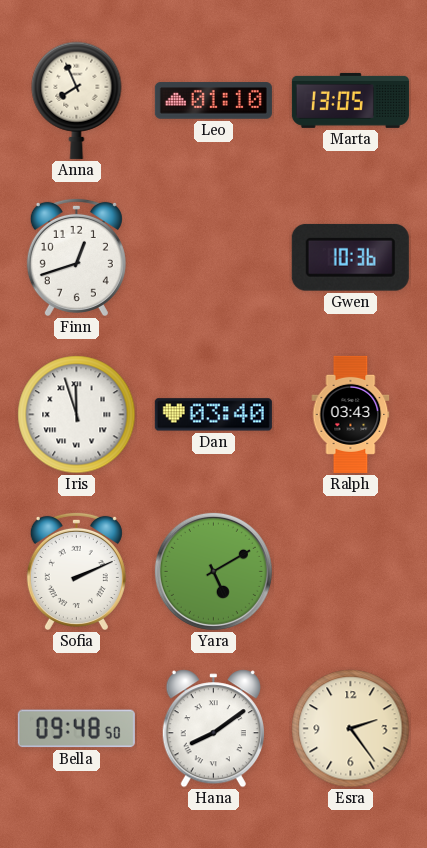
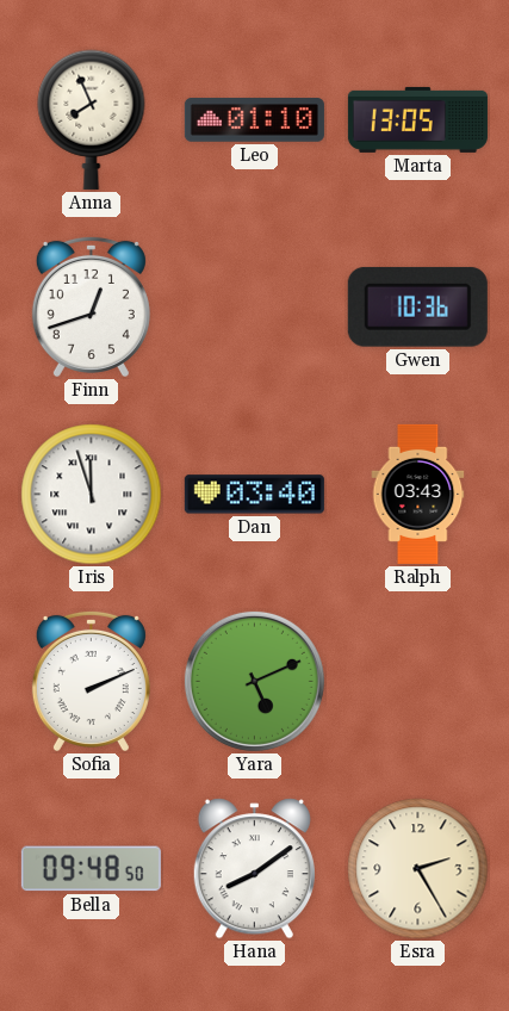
Yara: 5:10 -> 5:11 (254, 681)
Esra: 2:24 -> 2:25 (418, 869)
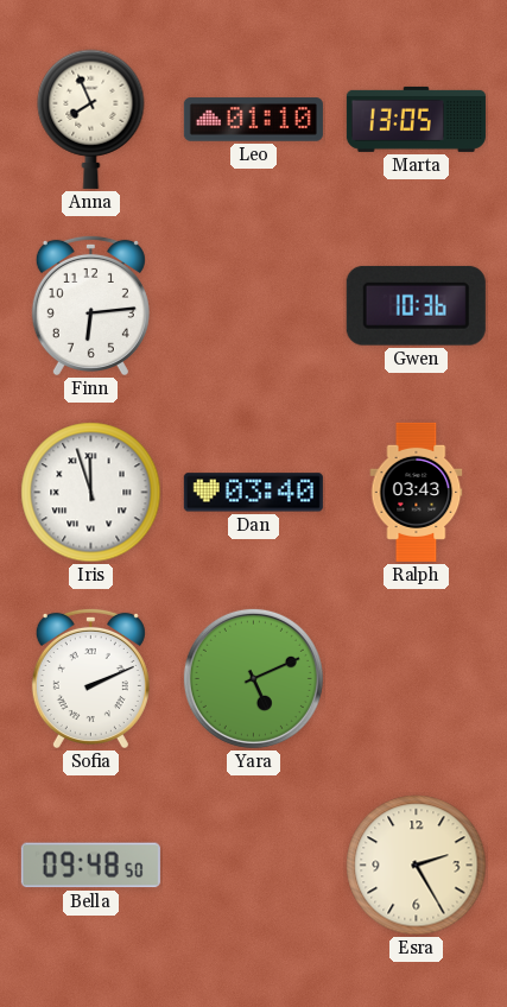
Finn: 12:42 -> 6:14 (90, 305)
Hana: 8:09 -> none (254, 869)
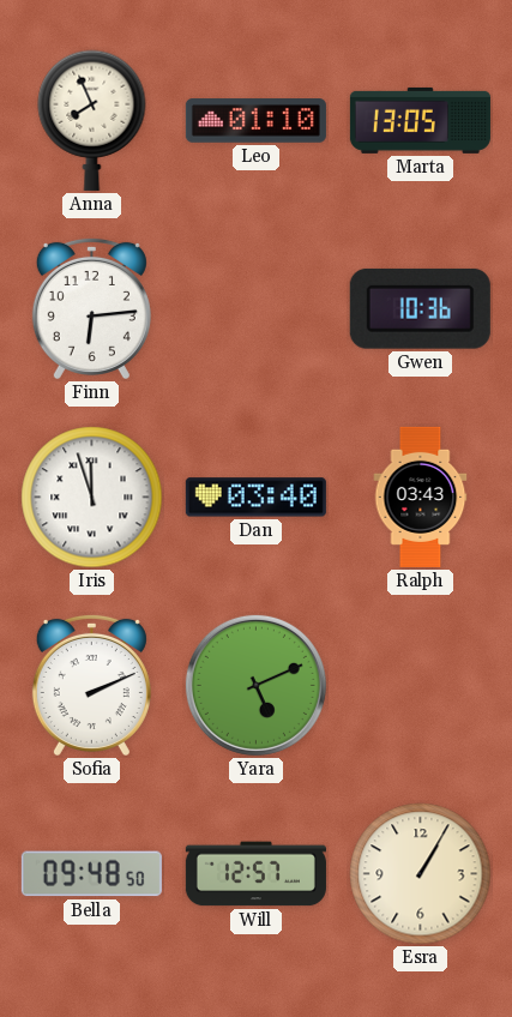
Will: none -> 12:57 (255, 874)
Esra: 2:25 -> 1:05 (421, 874)
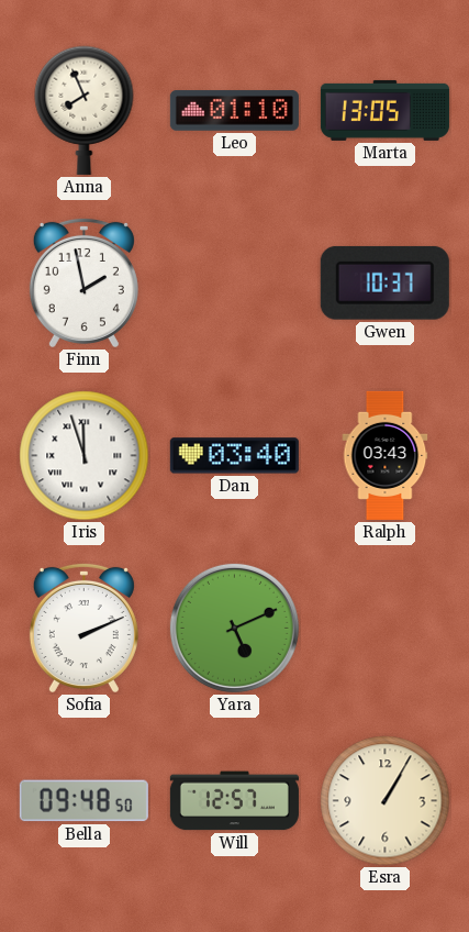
Finn: 6:14 -> 1:58 (83, 282)
Gwen: 10:36 -> 10:37 (384, 282)
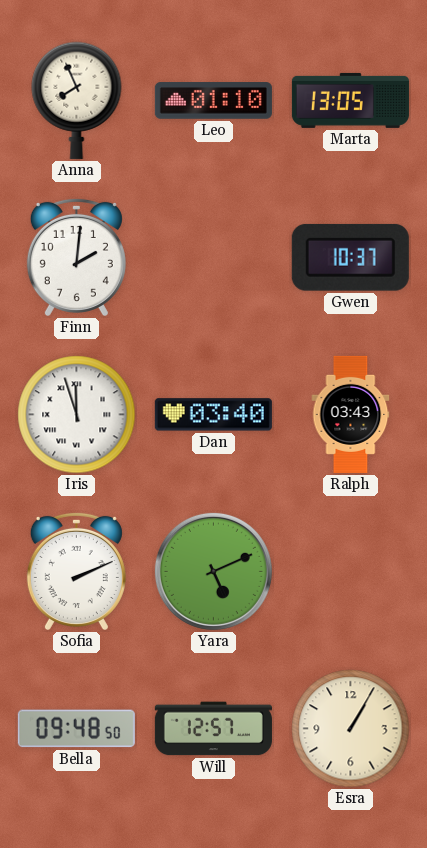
Finn: 1:58 -> 2:01 (76, 257)
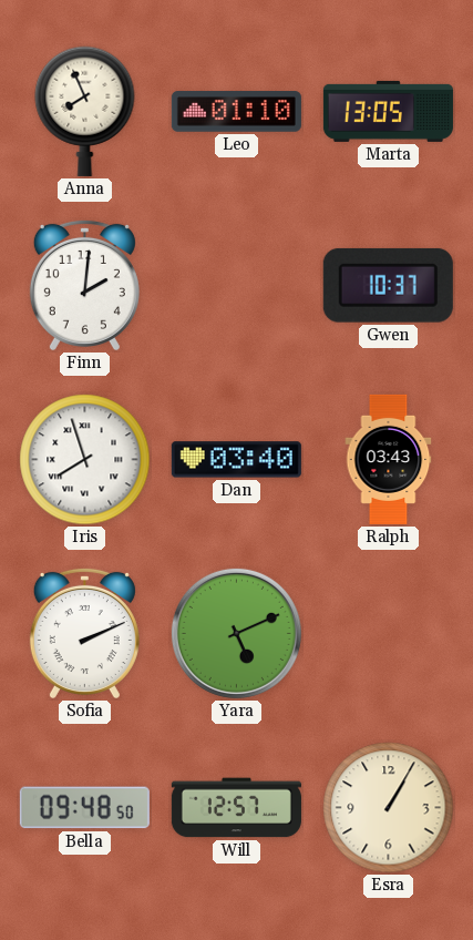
Iris: 11:57 -> 7:57 (85, 460)
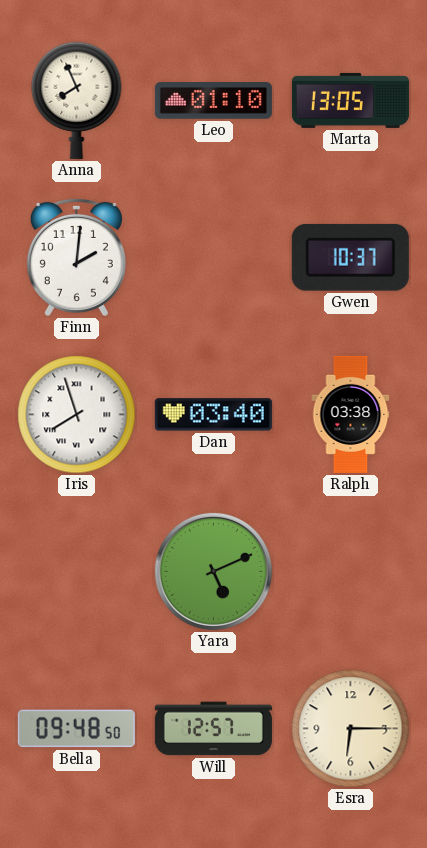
Ralph: 03:43 -> 03:38 (351, 414)
Sofia: 2:11 -> none (84, 633)
Esra: 1:05 -> 6:15 (351, 729)
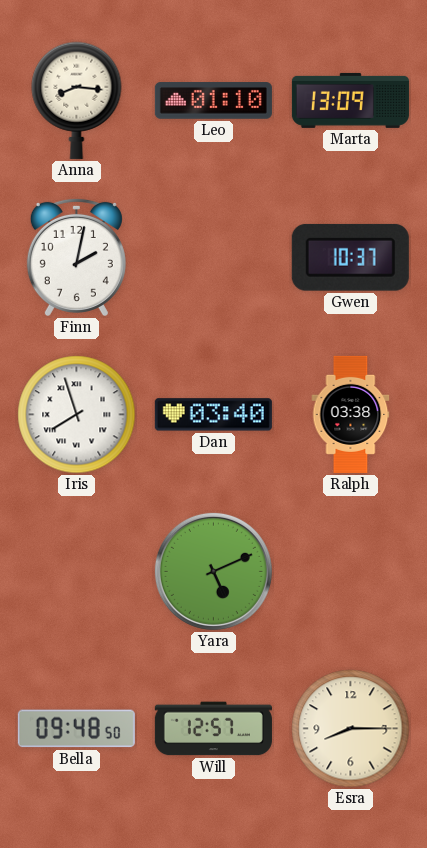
Anna: 7:56 -> 8:16 (77, 100)
Marta: 13:05 -> 13:09 (350, 100)
Finn: 2:01 -> 2:02 (76, 257)
Esra: 6:15 -> 8:15 (351, 729)
